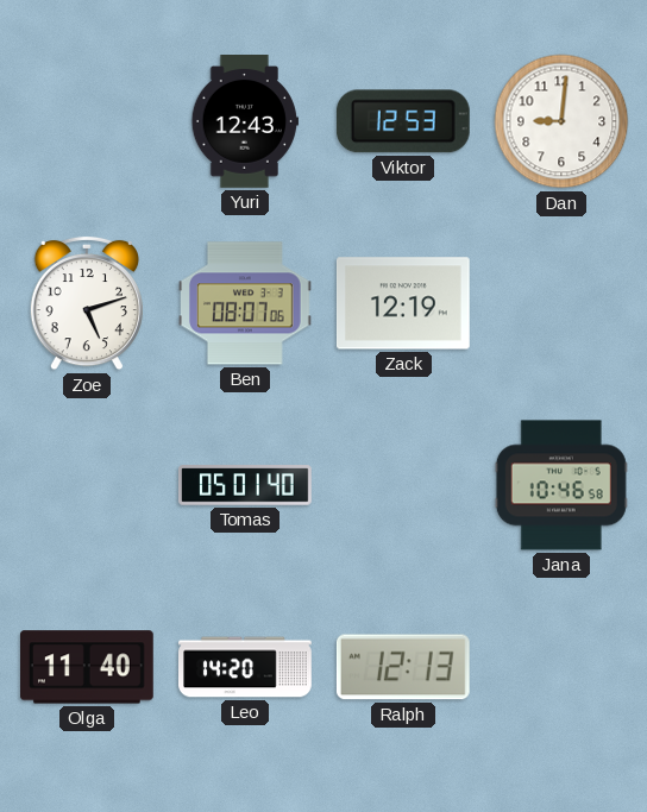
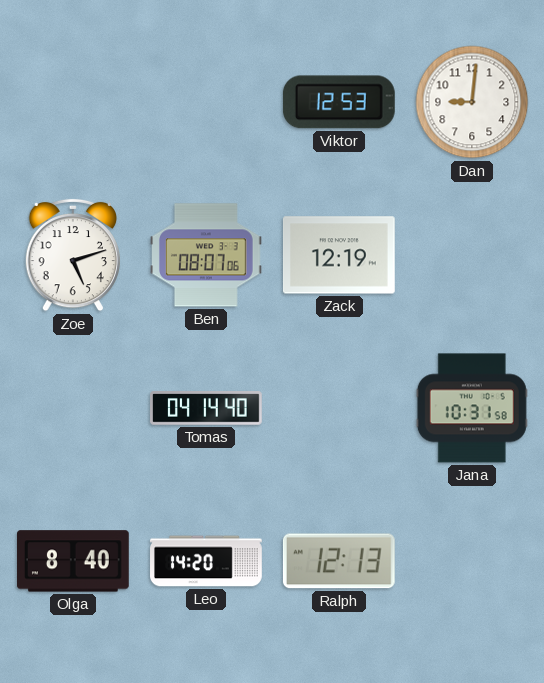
Yuri: 12:43 -> none (244, 122)
Tomas: 05:01 -> 04:14 (206, 408)
Jana: 10:46 -> 10:31 (472, 408)
Olga: 11:40 -> 8:40 (74, 561)
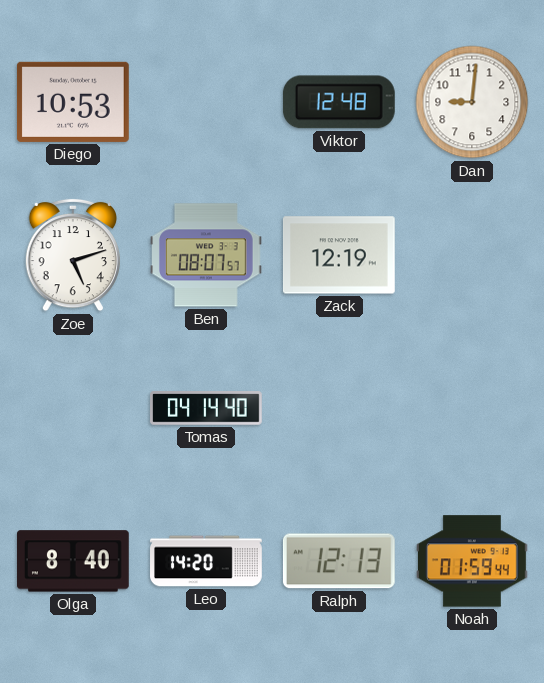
Diego: none -> 10:53 (73, 102)
Viktor: 12:53 -> 12:48 (339, 102)
Ben: 08:07:06 -> 08:07:57 (207, 255)
Jana: 10:31 -> none (472, 408)
Noah: none -> 01:59 (473, 561)
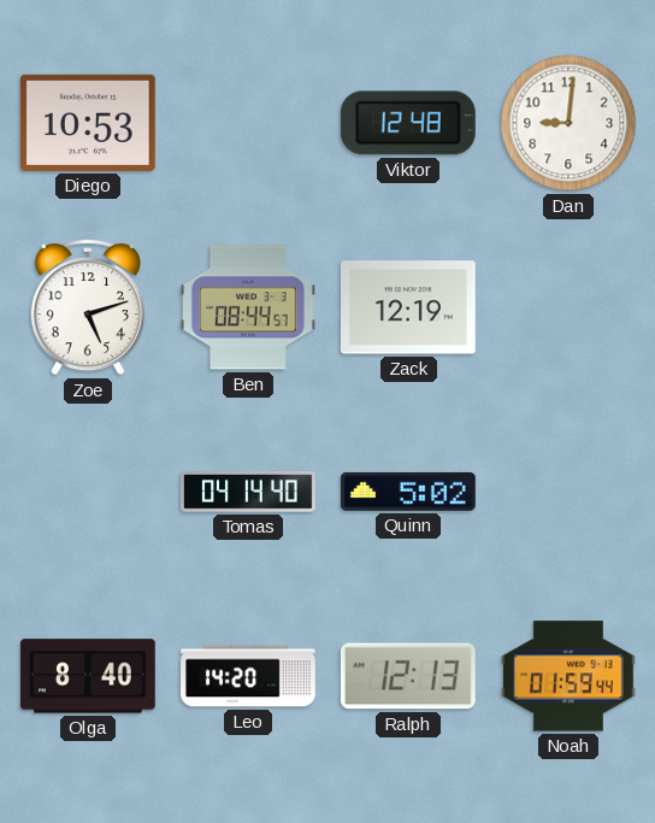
Ben: 08:07 -> 08:44 (249, 307)
Quinn: none -> 5:02 (408, 492)
